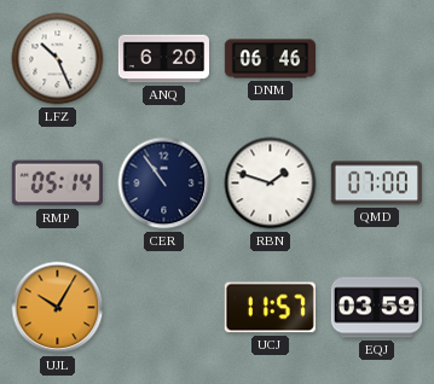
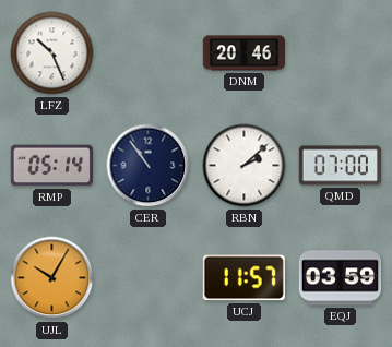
ANQ: 6:20 -> none (163, 59)
DNM: 06:46 -> 20:46 (243, 53)
RBN: 1:48 -> 2:08 (245, 166)
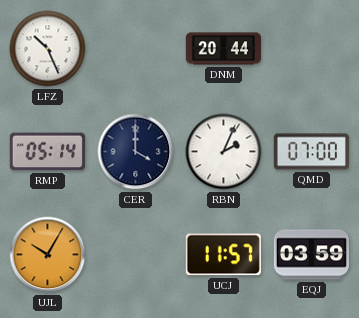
DNM: 20:46 -> 20:44 (223, 49)
CER: 10:54 -> 4:00 (136, 152)
RBN: 2:08 -> 2:04 (224, 152)
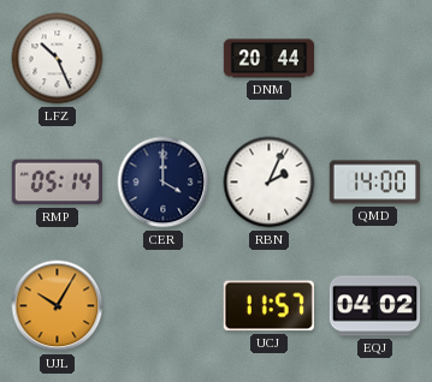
QMD: 07:00 -> 14:00 (374, 183)
EQJ: 03:59 -> 04:02 (374, 306)
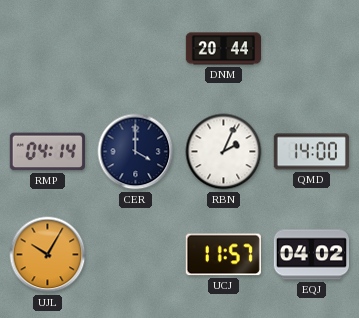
LFZ: 10:26 -> none (58, 59)
RMP: 05:14 -> 04:14 (47, 152)
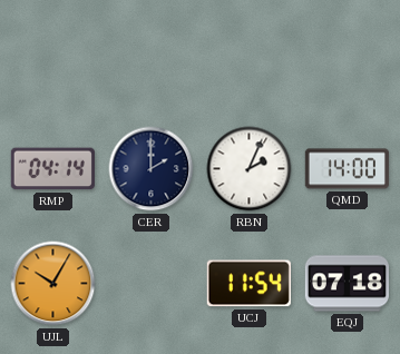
DNM: 20:44 -> none (223, 49)
CER: 4:00 -> 2:00 (152, 169)
UCJ: 11:57 -> 11:54 (248, 284)
EQJ: 04:02 -> 07:18 (347, 284)
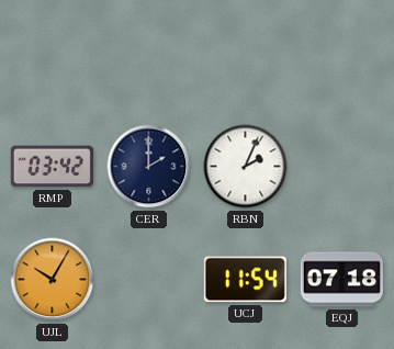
RMP: 04:14 -> 03:42 (52, 167)
QMD: 14:00 -> none (347, 169)
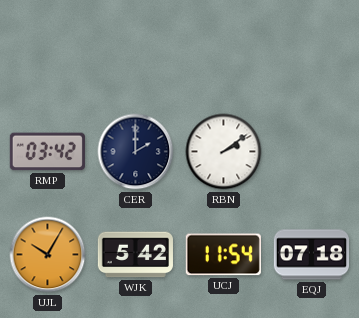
RBN: 2:04 -> 2:09 (224, 152)
WJK: none -> 5:42 (135, 255)
